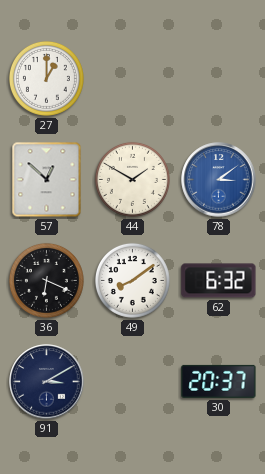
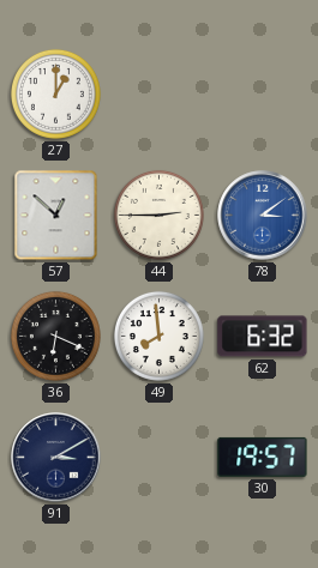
44: 1:50 -> 2:45 (158, 214)
49: 8:09 -> 7:59 (158, 336)
30: 20:37 -> 19:57 (263, 457)
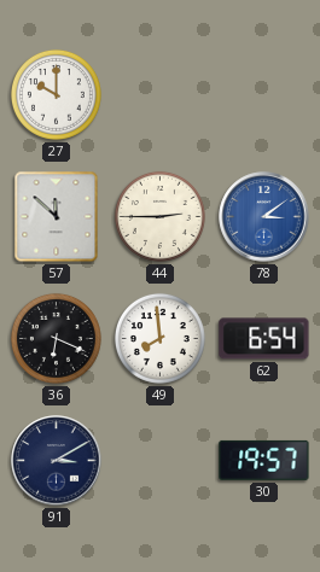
27: 1:00 -> 10:00 (56, 94)
57: 12:52 -> 11:52 (57, 217)
62: 6:32 -> 6:54 (264, 339)
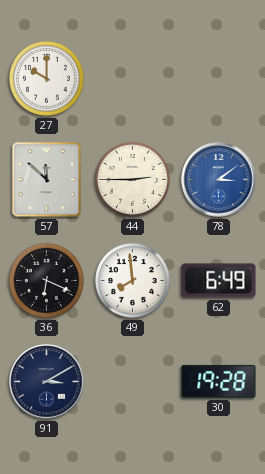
62: 6:54 -> 6:49 (219, 281)
30: 19:57 -> 19:28 (219, 381)
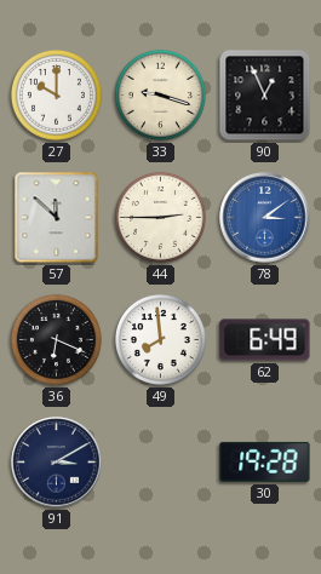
33: none -> 9:18 (160, 94)
90: none -> 12:56 (265, 96)
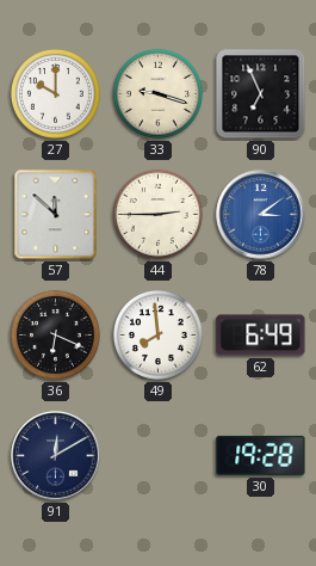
90: 12:56 -> 6:56 (261, 94)
91: 3:10 -> 12:10 (56, 456)
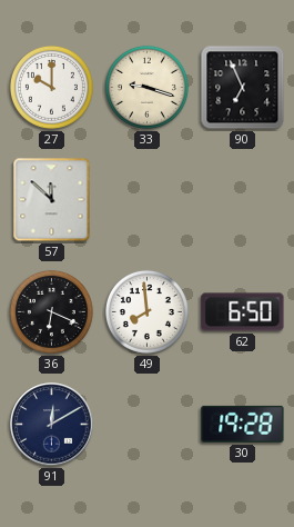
44: 2:45 -> none (157, 214)
78: 3:09 -> none (261, 215)
62: 6:49 -> 6:50 (243, 312)
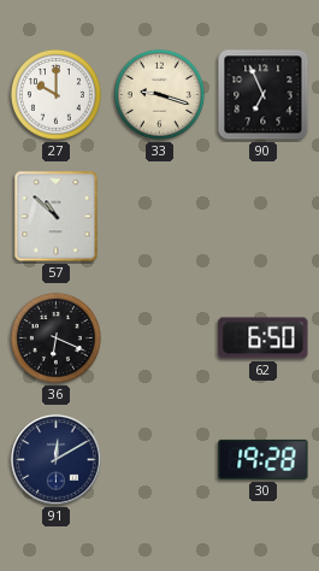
57: 11:52 -> 10:52 (57, 217)
49: 7:59 -> none (146, 311)
